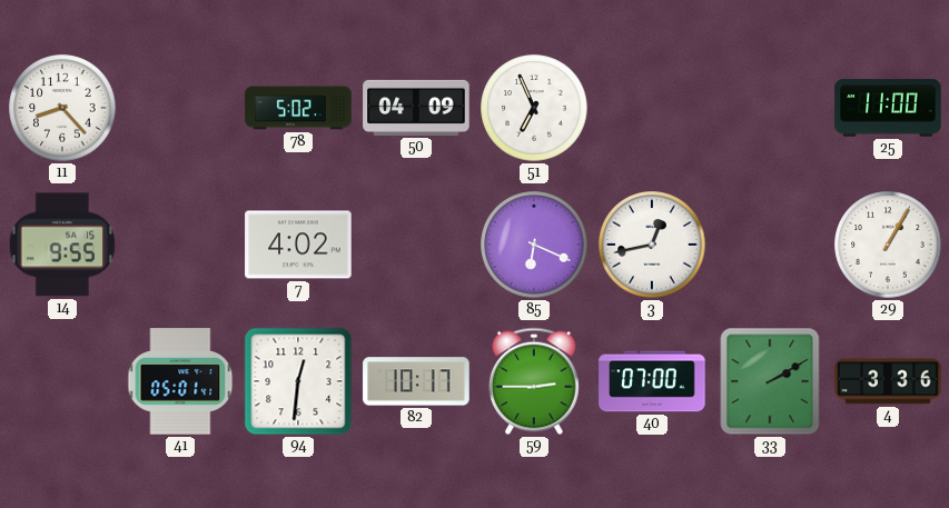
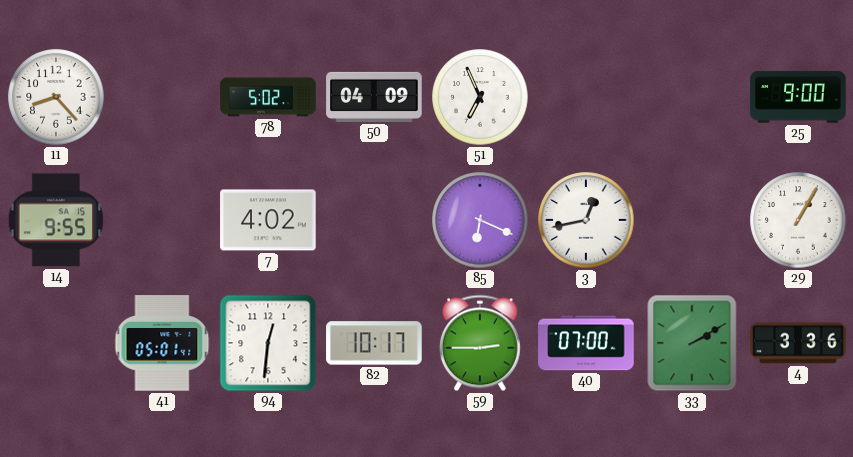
25: 11:00 -> 9:00 (798, 97)
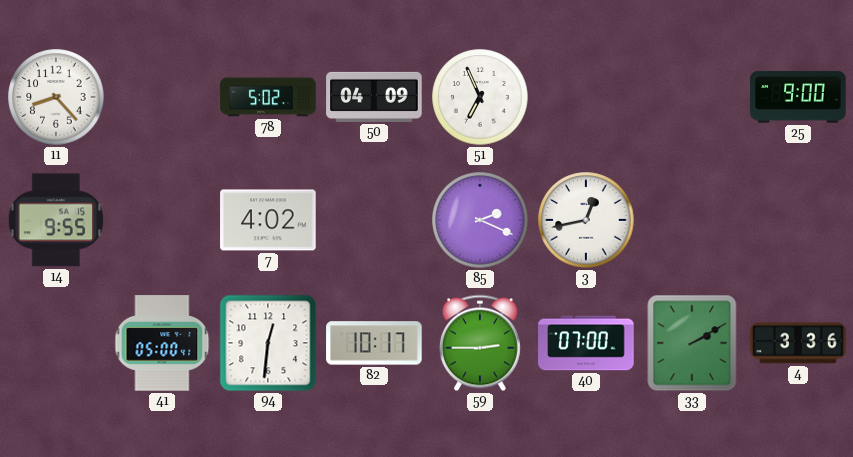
85: 6:19 -> 2:19 (480, 220)
29: 1:05 -> none (798, 220)
41: 05:01 -> 05:00 (162, 343)
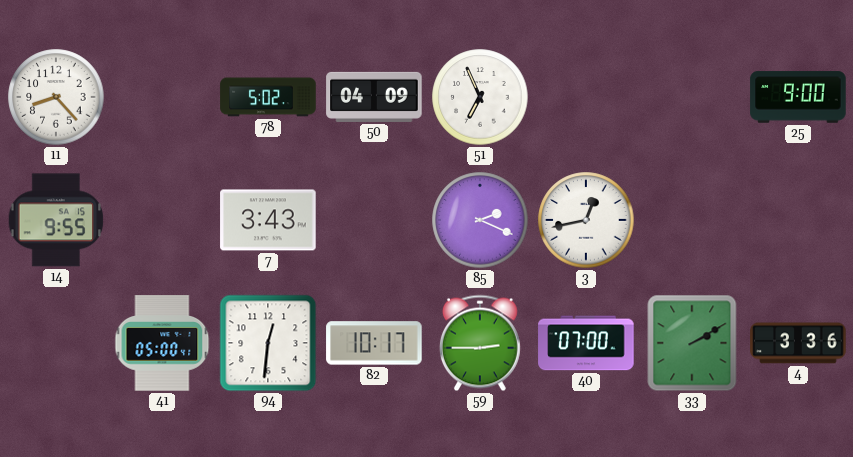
7: 4:02 -> 3:43 (268, 220)
